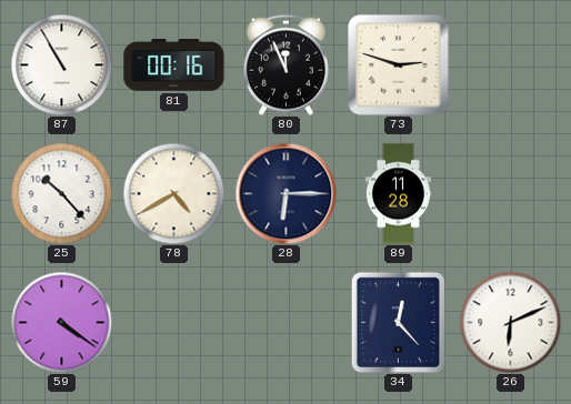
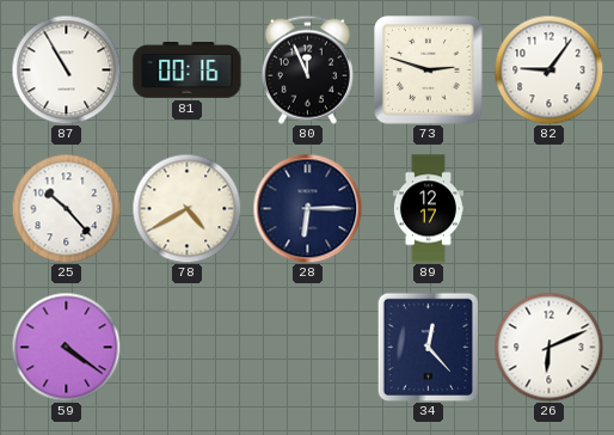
82: none -> 9:06 (548, 69)
89: 11:28 -> 12:17 (428, 209)
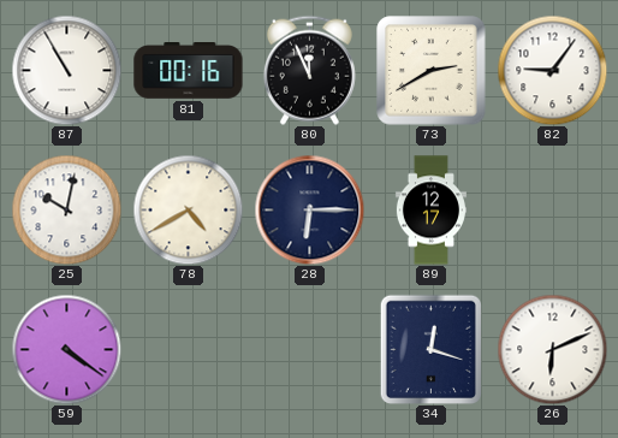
73: 2:48 -> 2:40 (432, 71)
25: 10:23 -> 10:02 (66, 209)
34: 12:23 -> 12:18 (430, 349)
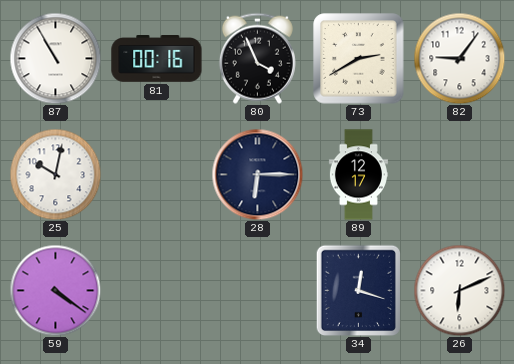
80: 11:56 -> 3:56 (257, 58)
78: 4:40 -> none (188, 209)
